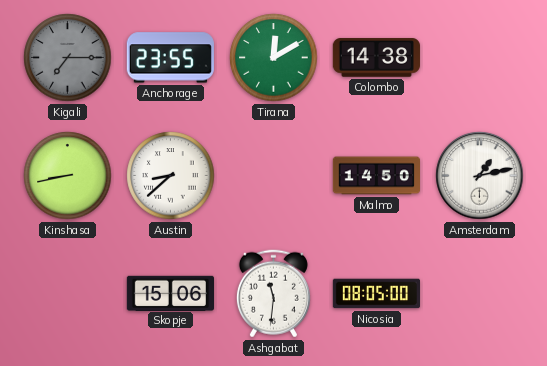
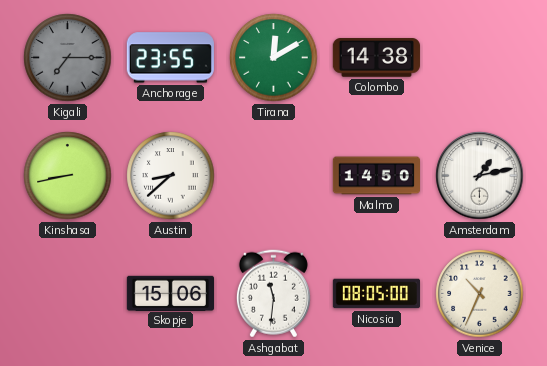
Venice: none -> 10:34 (480, 294)
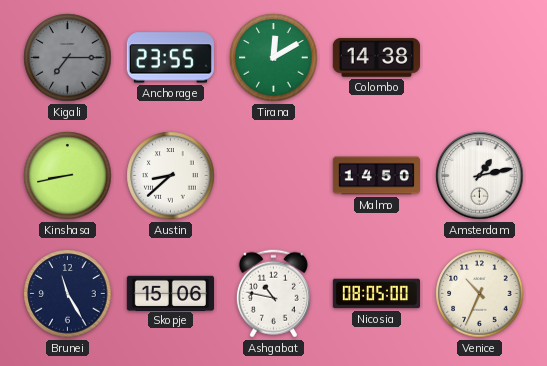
Brunei: none -> 11:25 (68, 294)
Ashgabat: 11:31 -> 10:47 (273, 294)
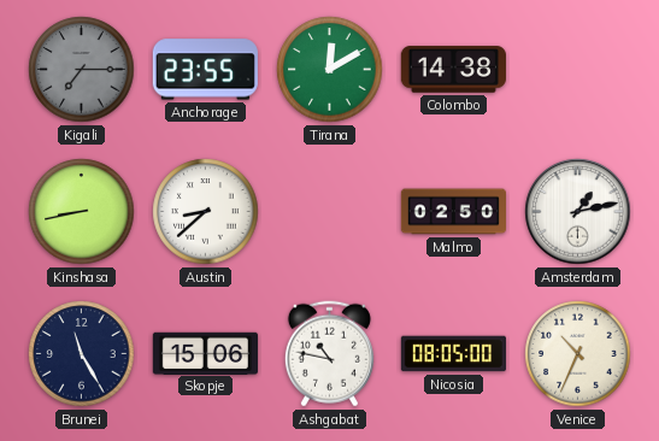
Malmo: 14:50 -> 02:50 (453, 212)
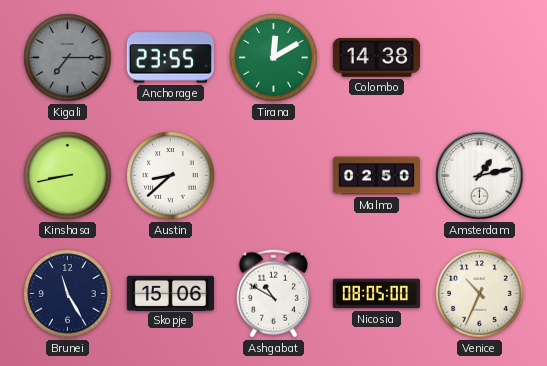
Ashgabat: 10:47 -> 10:50 (273, 294)
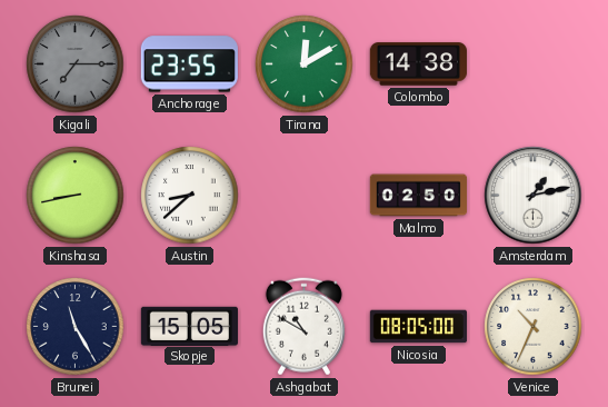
Skopje: 15:06 -> 15:05 (189, 326)
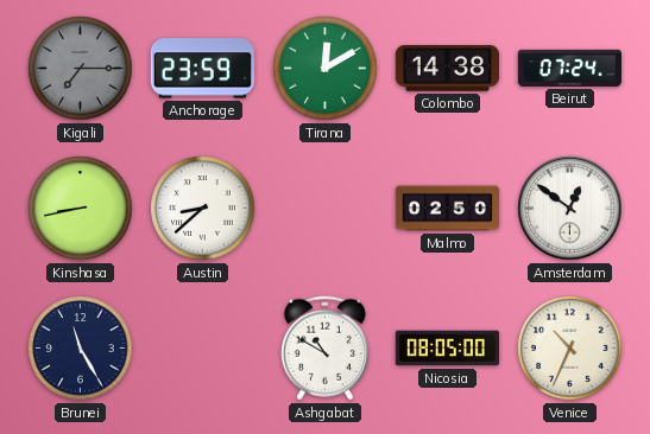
Anchorage: 23:55 -> 23:59 (202, 69)
Beirut: none -> 07:24 (569, 68)
Amsterdam: 1:13 -> 12:51 (570, 209)
Skopje: 15:05 -> none (189, 326)
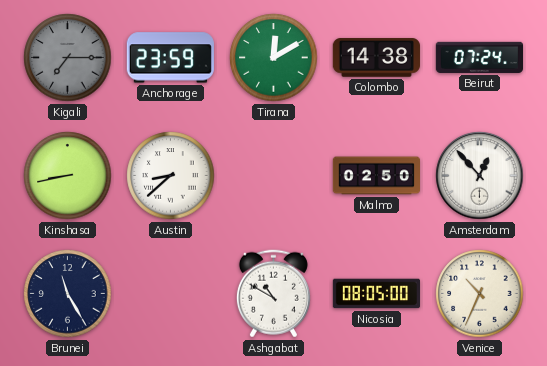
Amsterdam: 12:51 -> 12:53 (480, 176)
